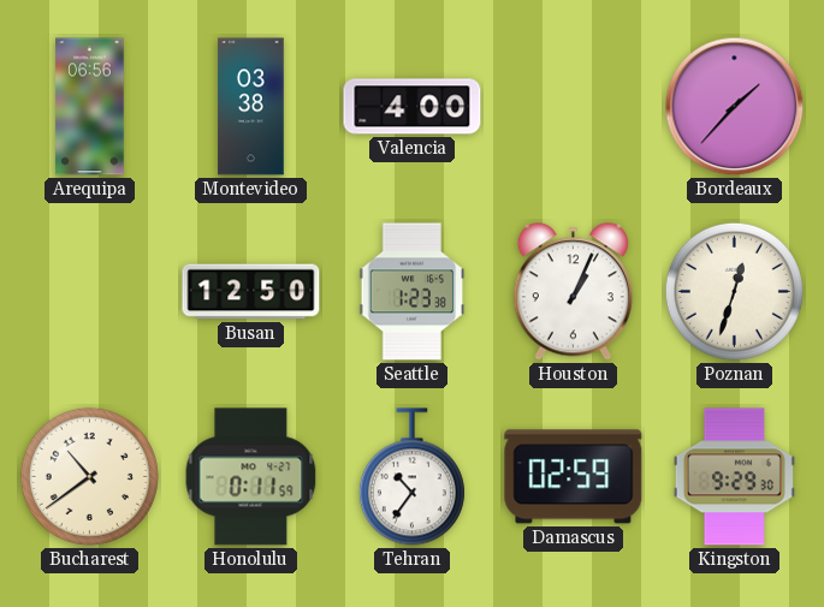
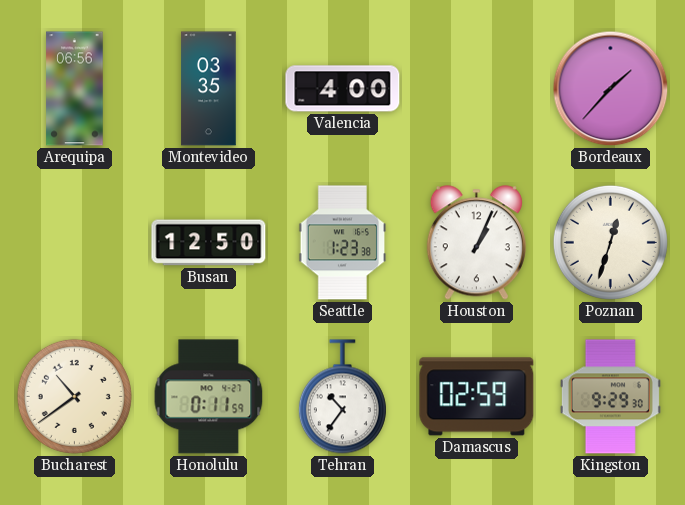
Montevideo: 03:38 -> 03:35 (209, 89)
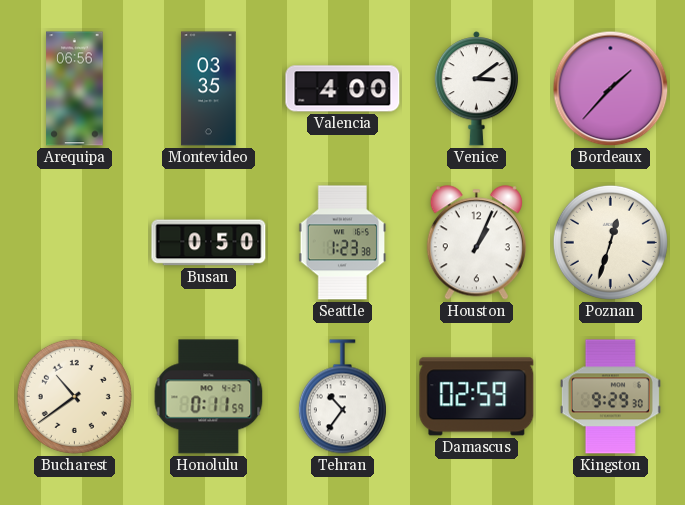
Venice: none -> 3:09 (476, 89)
Busan: 12:50 -> 0:50 (209, 243)
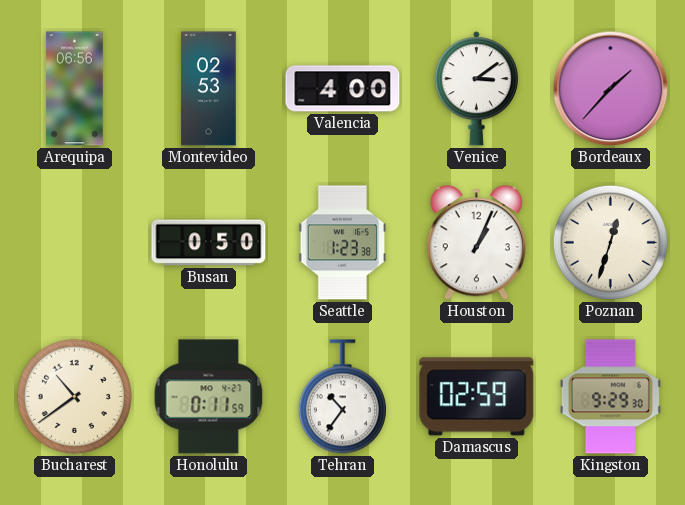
Montevideo: 03:35 -> 02:53 (209, 89)
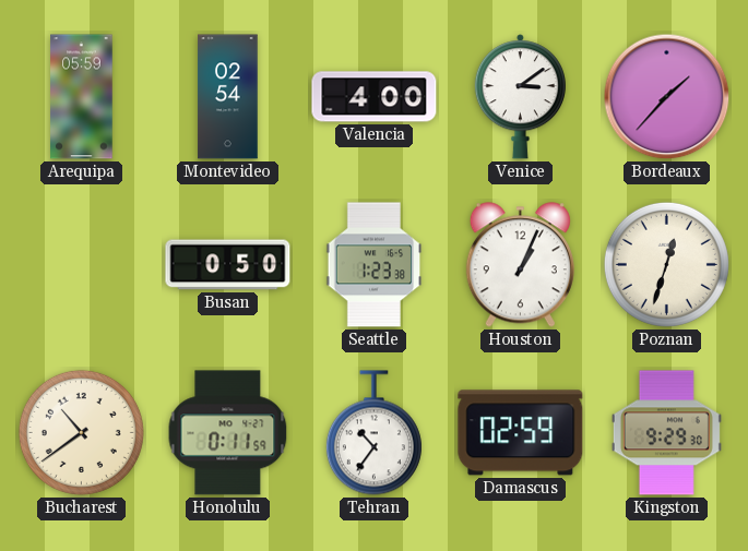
Arequipa: 06:56 -> 05:59 (82, 97)
Montevideo: 02:53 -> 02:54 (228, 97)
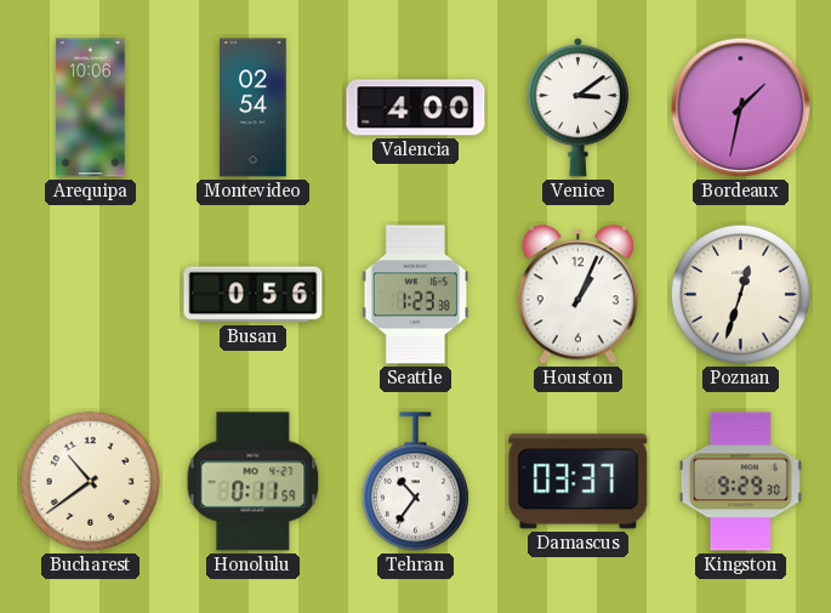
Arequipa: 05:59 -> 10:06 (91, 108)
Bordeaux: 1:37 -> 1:32 (741, 108)
Busan: 0:50 -> 0:56 (254, 295)
Damascus: 02:59 -> 03:37 (579, 482)
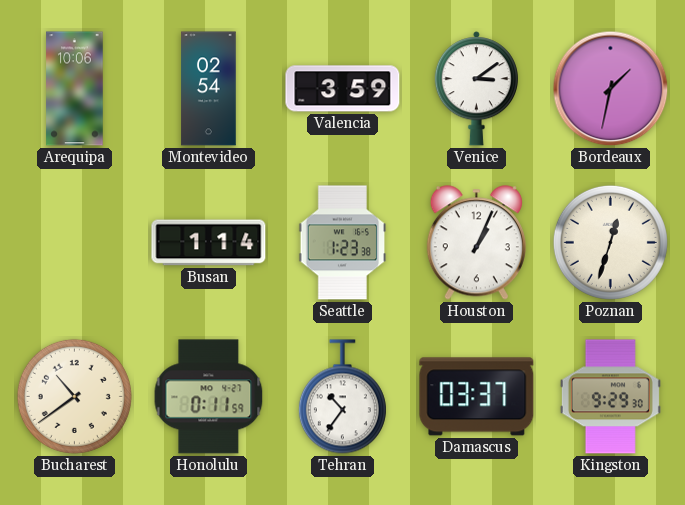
Valencia: 4:00 -> 3:59 (343, 89)
Busan: 0:56 -> 1:14 (209, 243)
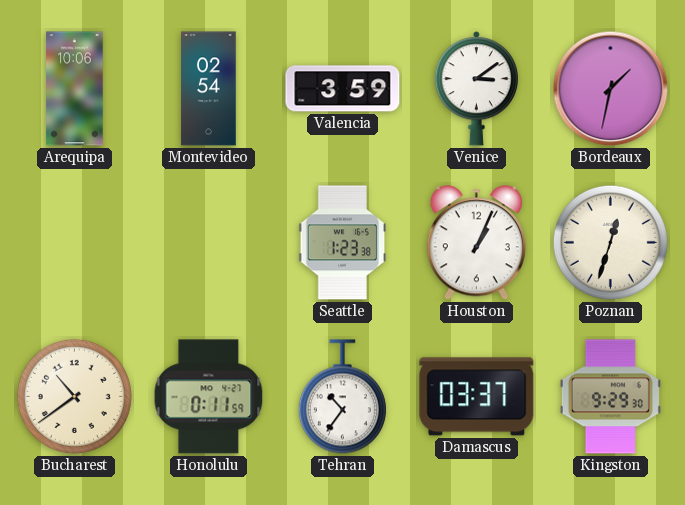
Busan: 1:14 -> none (209, 243)
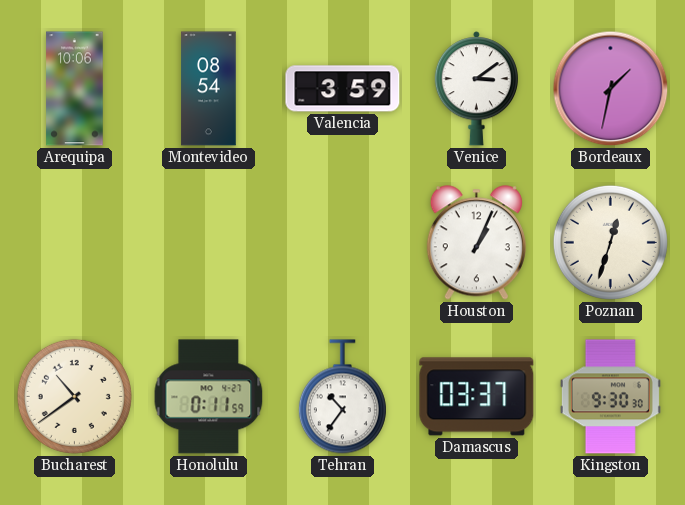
Montevideo: 02:54 -> 08:54 (209, 89)
Seattle: 1:23 -> none (343, 243)
Kingston: 9:29 -> 9:30 (610, 397)
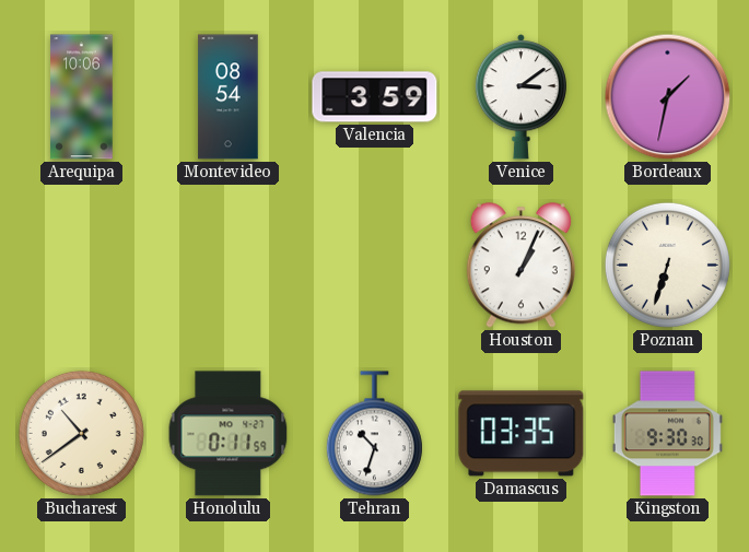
Poznan: 12:33 -> 6:33 (667, 265)
Tehran: 10:36 -> 10:33 (374, 434)
Damascus: 03:37 -> 03:35 (522, 434)
